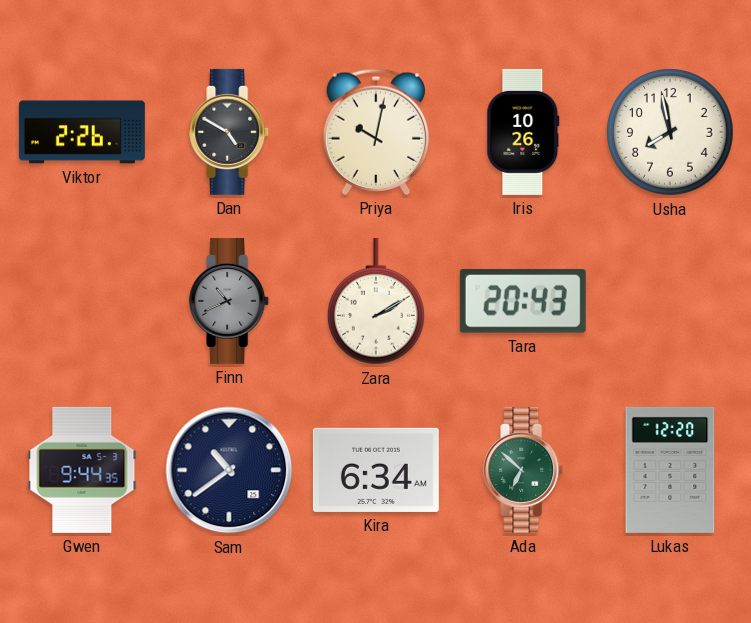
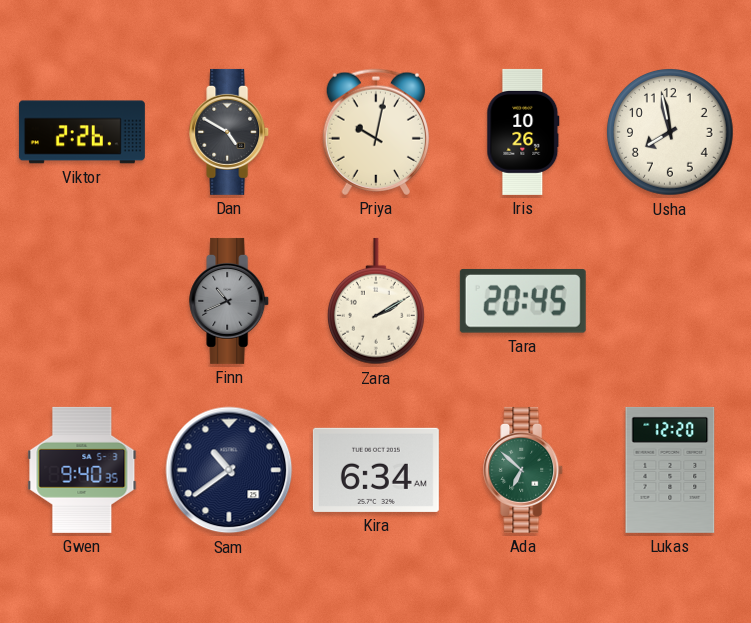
Tara: 20:43 -> 20:45 (523, 301)
Gwen: 9:44 -> 9:40 (82, 470)
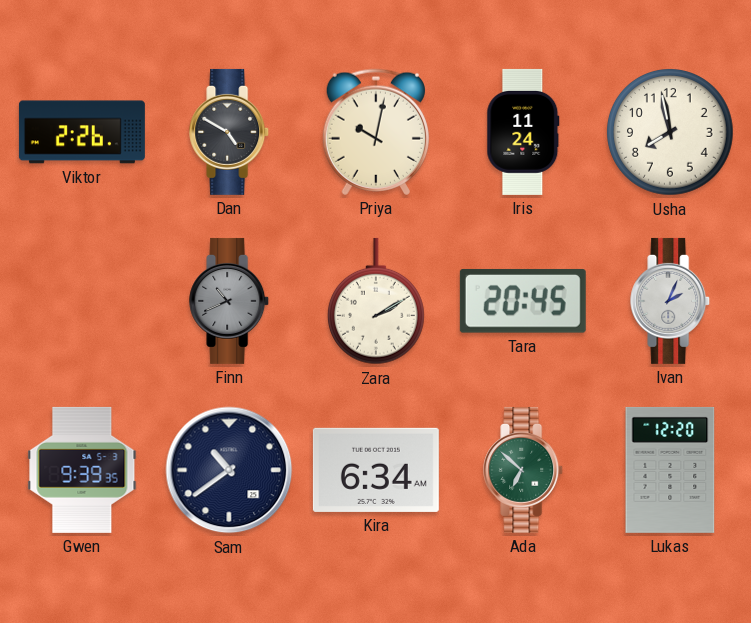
Iris: 10:26 -> 11:24 (523, 132)
Ivan: none -> 2:04 (671, 301)
Gwen: 9:40 -> 9:39 (82, 470)
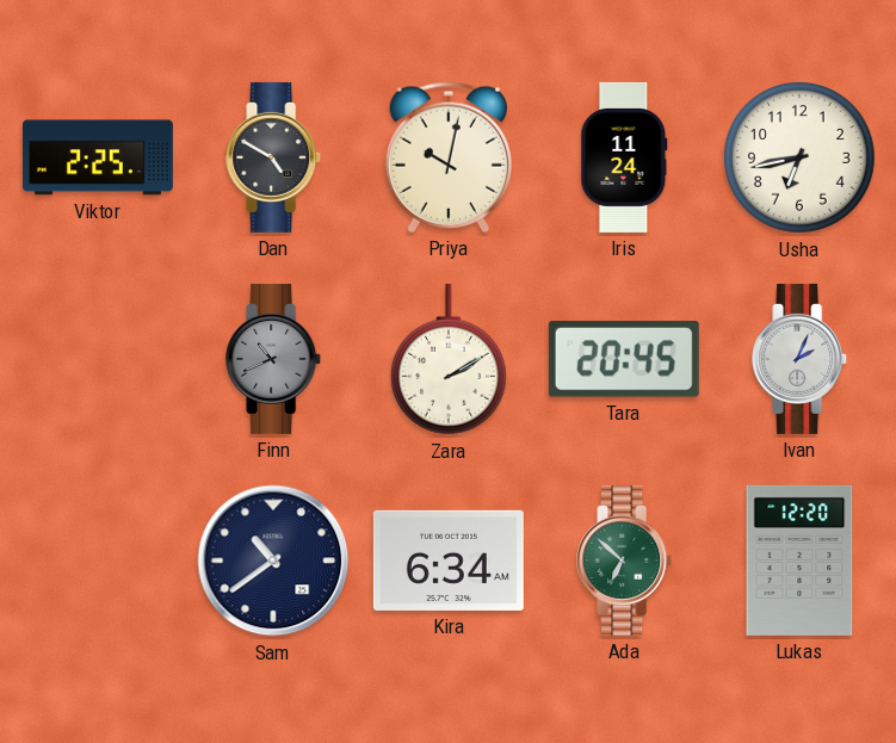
Viktor: 2:26 -> 2:25 (98, 157)
Usha: 7:58 -> 6:43 (801, 159)
Gwen: 9:39 -> none (82, 470)
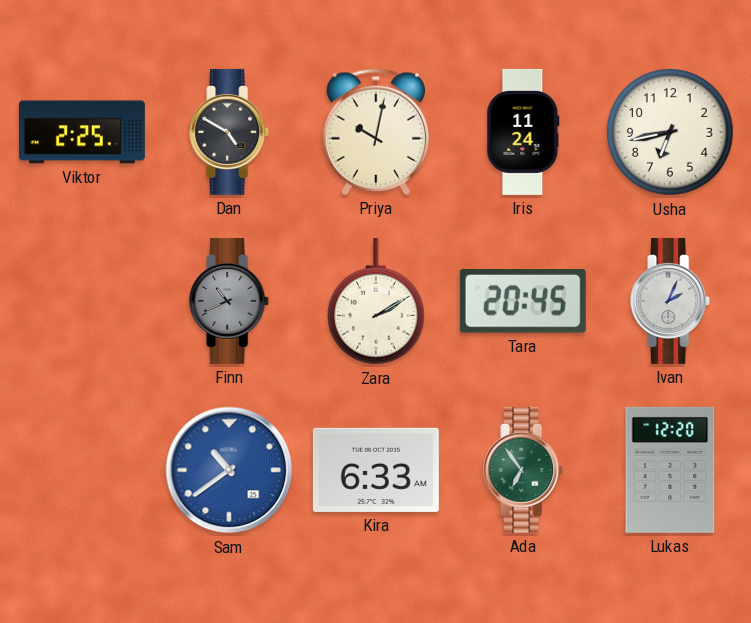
Sam dial: navy -> blue (229, 470)
Kira: 6:34 -> 6:33 (376, 470)
Ada: 6:52 -> 6:54 (524, 470)
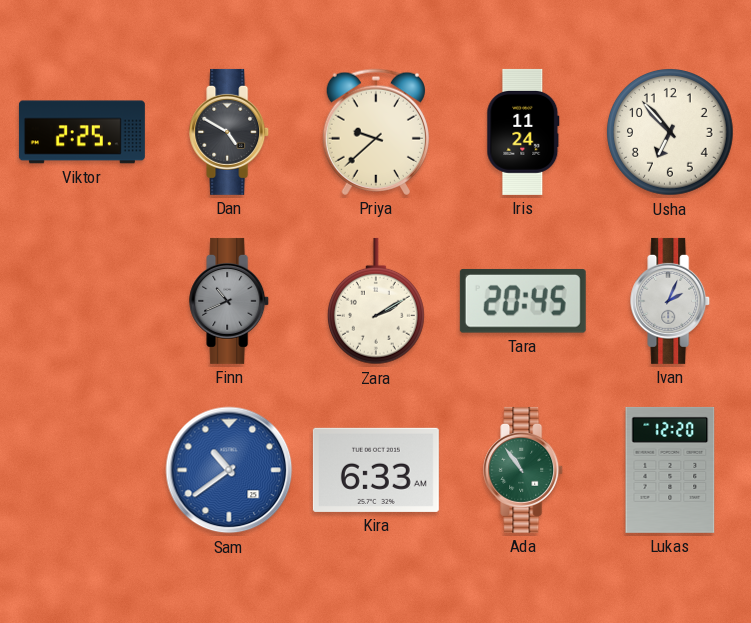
Priya: 10:02 -> 9:38 (376, 132)
Usha: 6:43 -> 6:53 (671, 133)
Ada: 6:54 -> 10:54 (524, 470)
